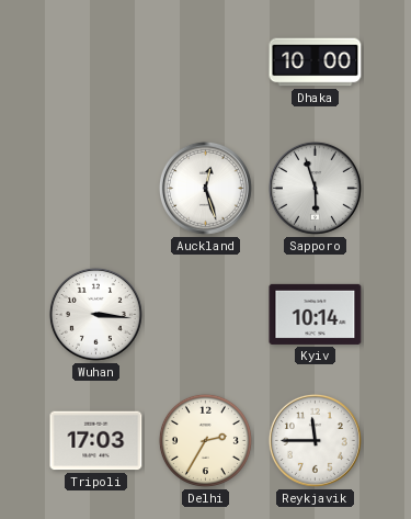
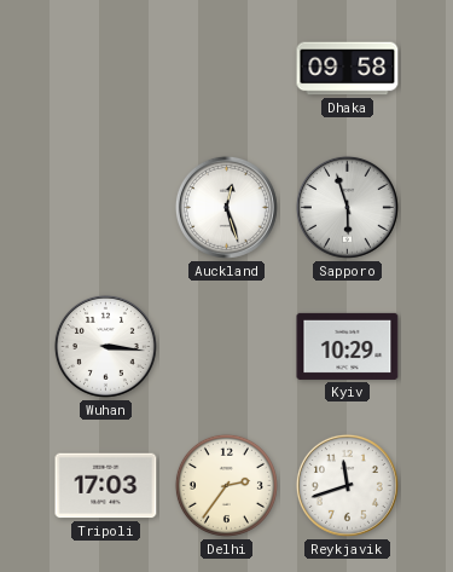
Dhaka: 10:00 -> 09:58 (348, 69)
Kyiv: 10:14 -> 10:29 (348, 346)
Delhi: 2:35 -> 2:36 (226, 485)
Reykjavik: 11:45 -> 11:42 (347, 485)
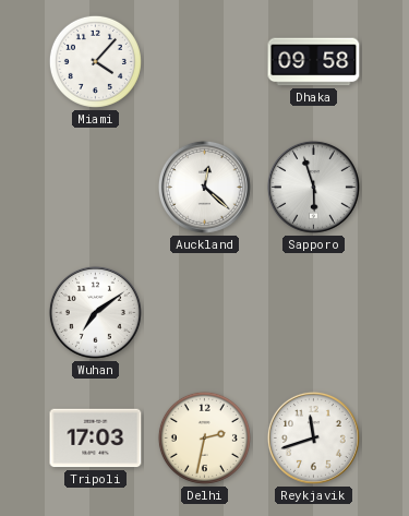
Miami: none -> 4:07 (95, 61)
Auckland: 12:27 -> 12:22 (204, 187)
Wuhan: 3:16 -> 7:09 (95, 312)
Kyiv: 10:29 -> none (348, 346)
Delhi: 2:36 -> 2:32 (204, 437)
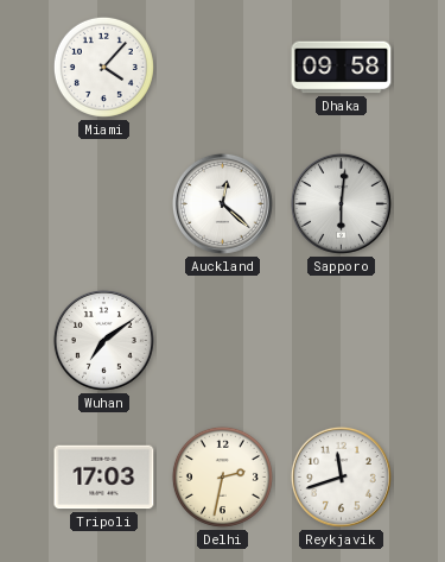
Sapporo: 5:57 -> 6:01 (341, 203)
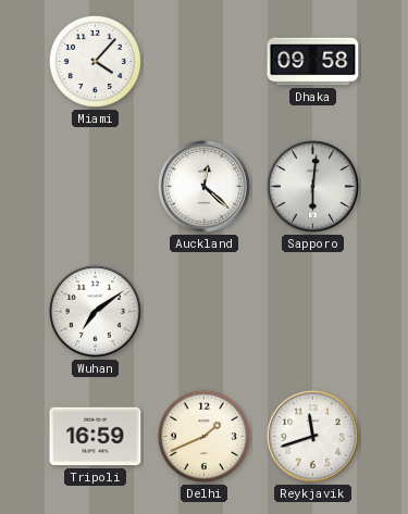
Tripoli: 17:03 -> 16:59 (96, 437)
Delhi: 2:32 -> 1:41 (203, 436)
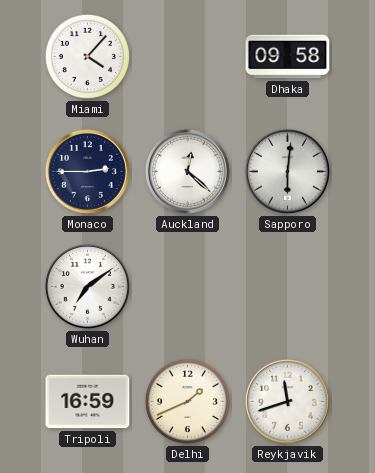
Monaco: none -> 2:45 (87, 171)
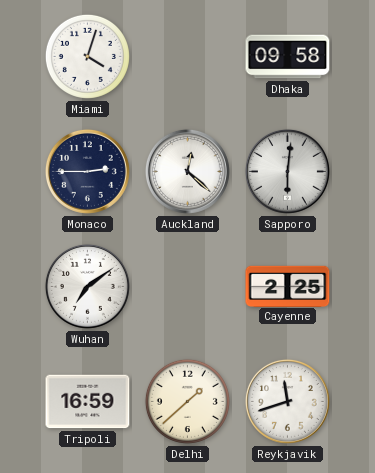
Miami: 4:07 -> 4:03 (87, 56)
Cayenne: none -> 2:25 (288, 286)
Delhi: 1:41 -> 1:38 (187, 401)
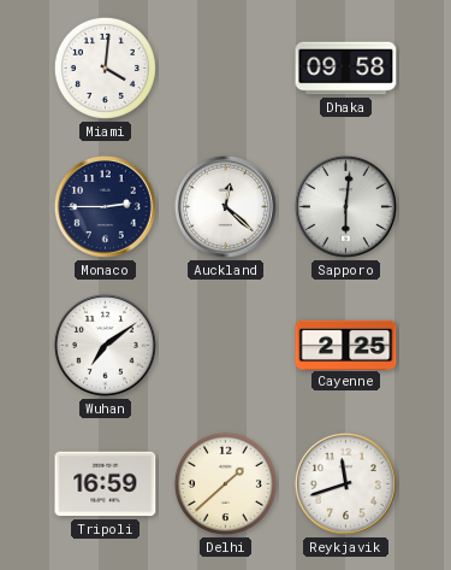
Miami: 4:03 -> 4:01 (105, 67)
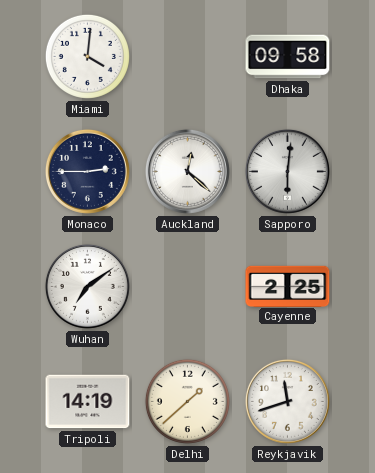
Tripoli: 16:59 -> 14:19 (88, 402)
